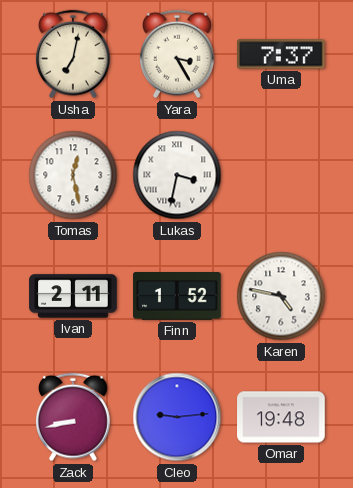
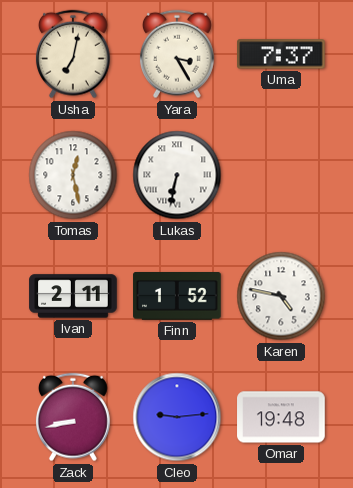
Lukas: 3:32 -> 6:32 (177, 175)
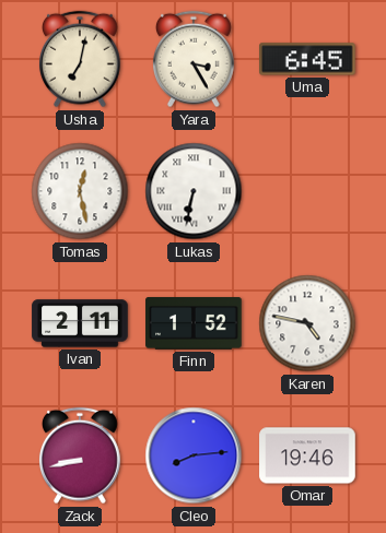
Uma: 7:37 -> 6:45 (308, 59)
Cleo: 9:14 -> 8:14 (194, 455)
Omar: 19:48 -> 19:46 (307, 455)
